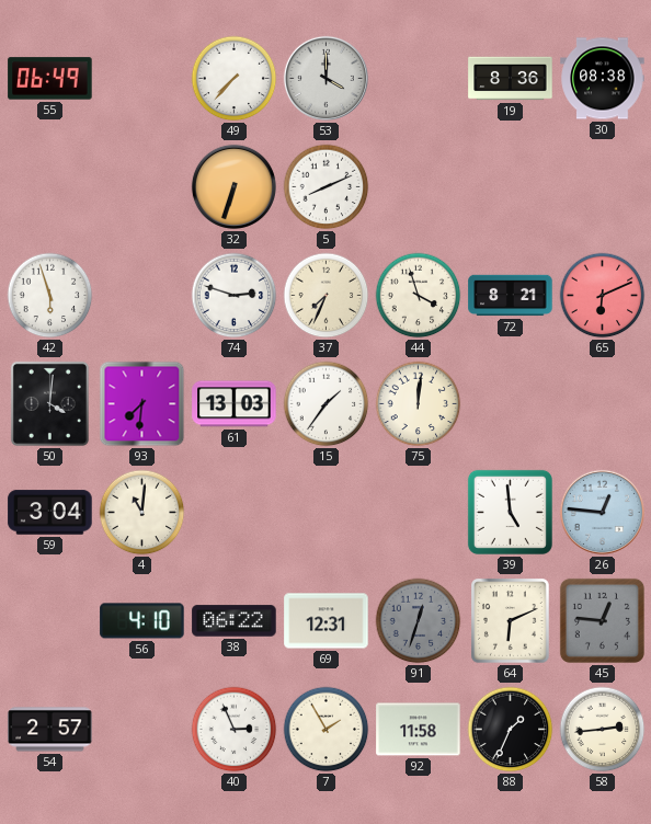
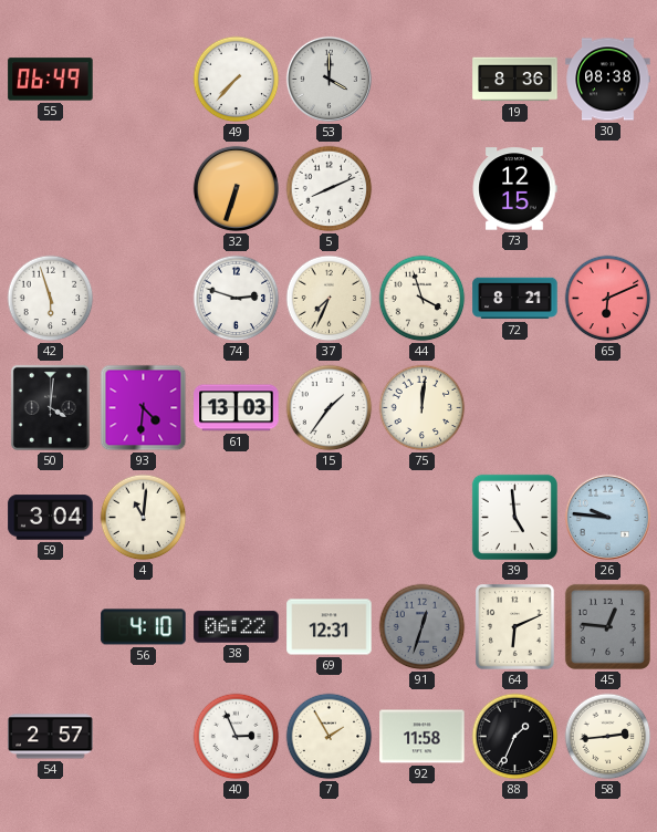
73: none -> 12:15 (514, 189)
93: 7:31 -> 4:31 (144, 408)
26: 12:46 -> 9:46 (607, 517)
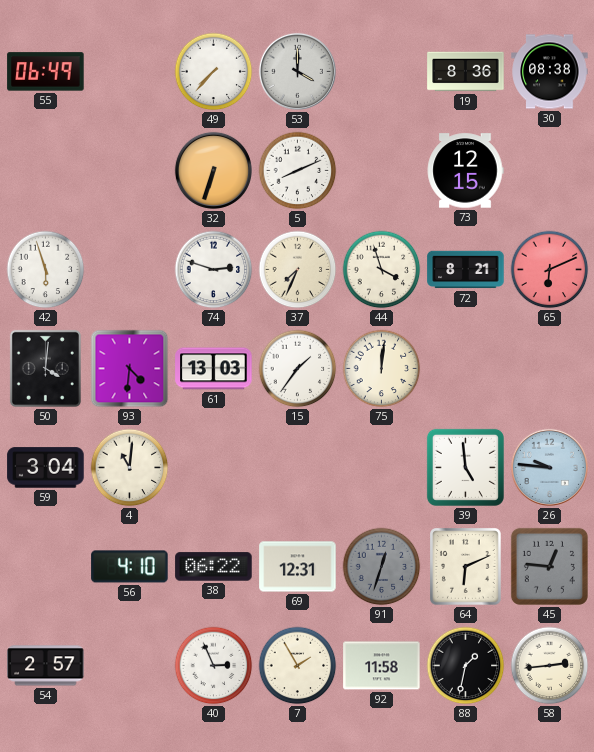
88: 1:34 -> 1:32 (466, 666)
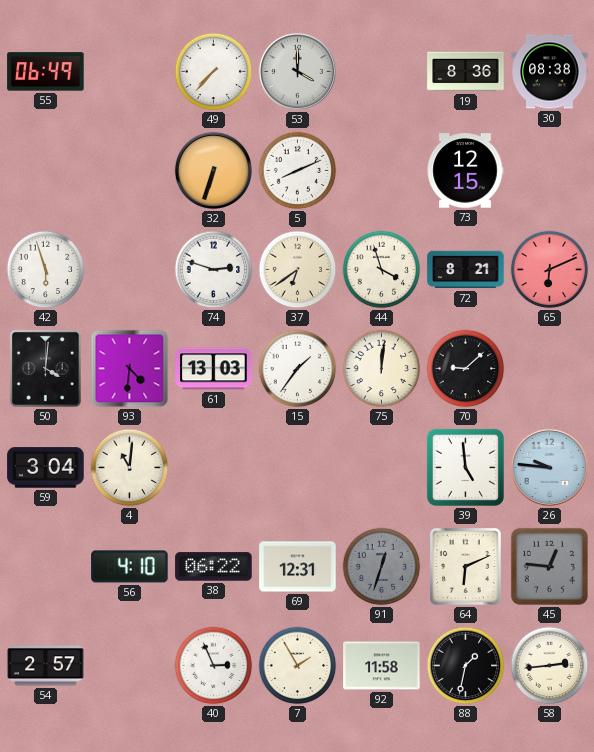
37: 7:34 -> 6:39 (298, 270)
70: none -> 9:08 (466, 369)
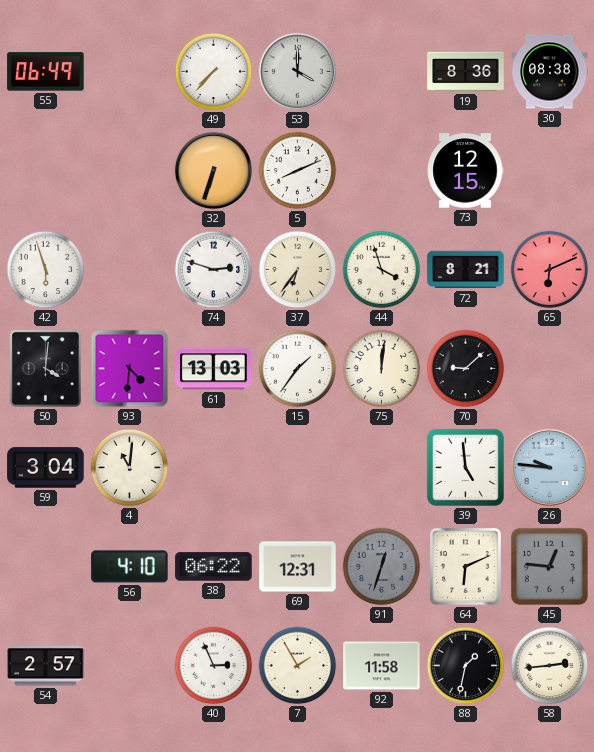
37: 6:39 -> 6:36 (298, 270)
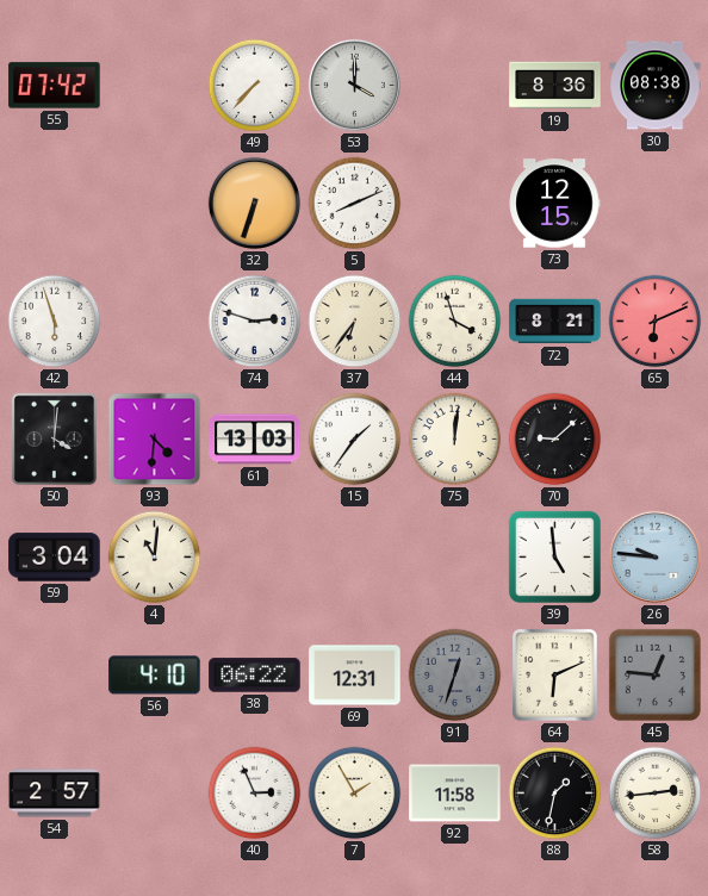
55: 06:49 -> 07:42 (55, 86)
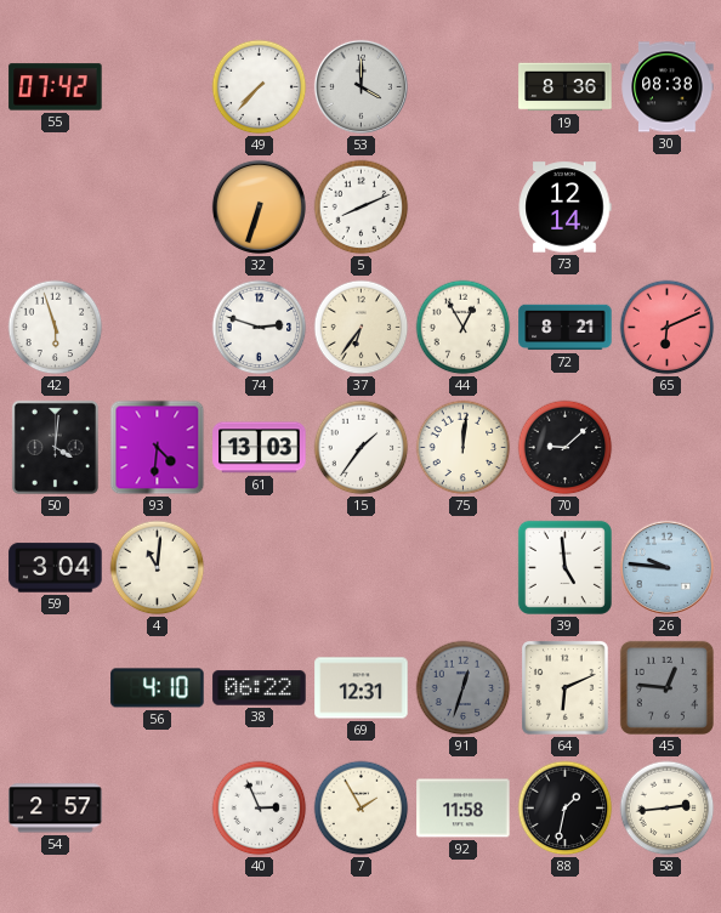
73: 12:15 -> 12:14 (564, 208)
44: 3:57 -> 12:55 (464, 328)
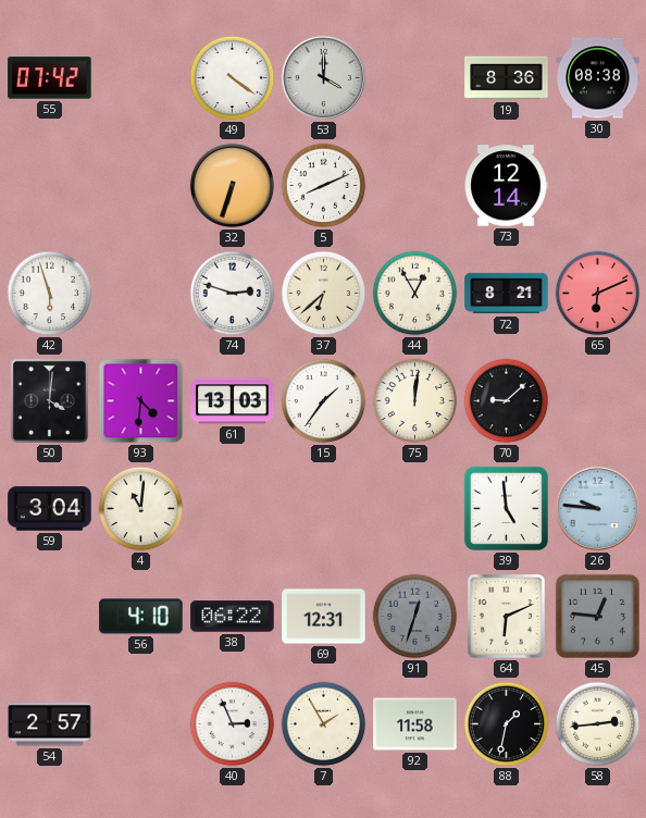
49: 7:37 -> 4:21 (233, 78)
37: 6:36 -> 6:38 (324, 294)
